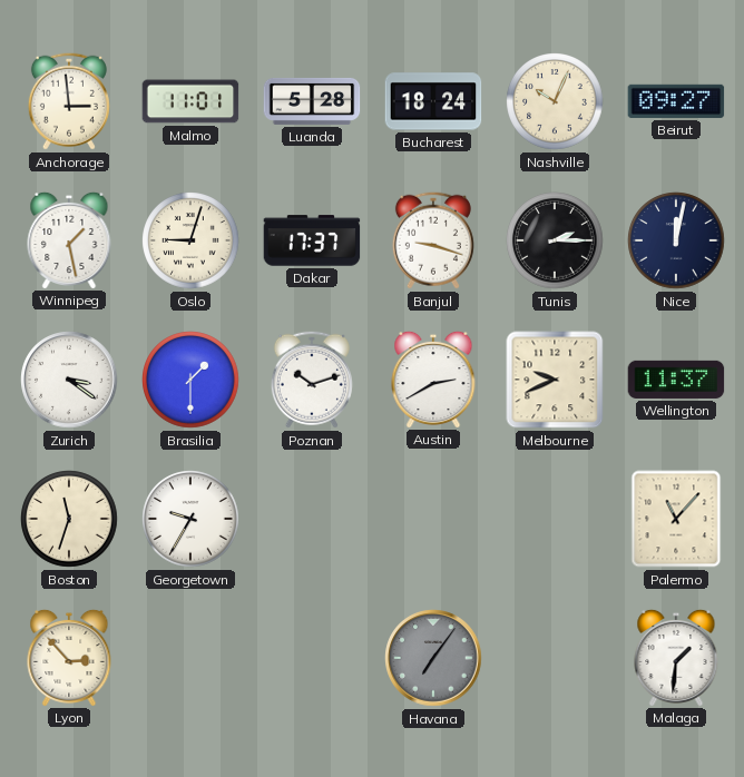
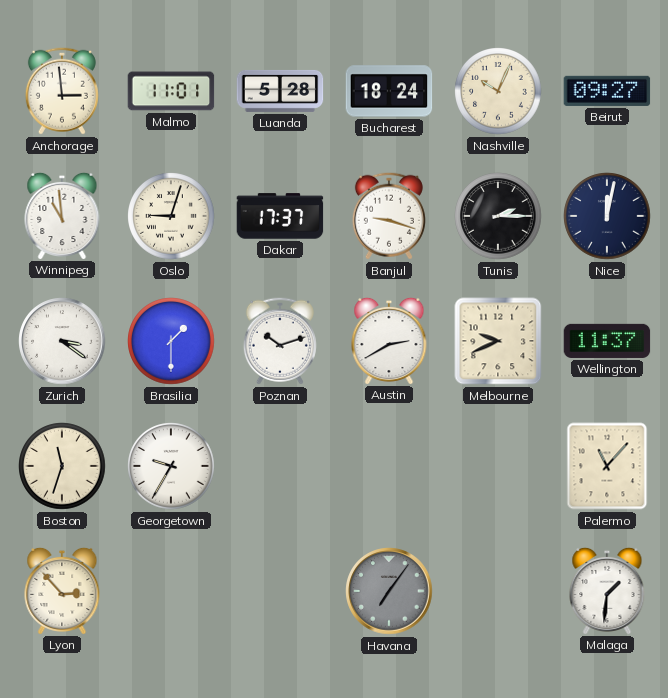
Winnipeg: 1:28 -> 10:59 (62, 215)
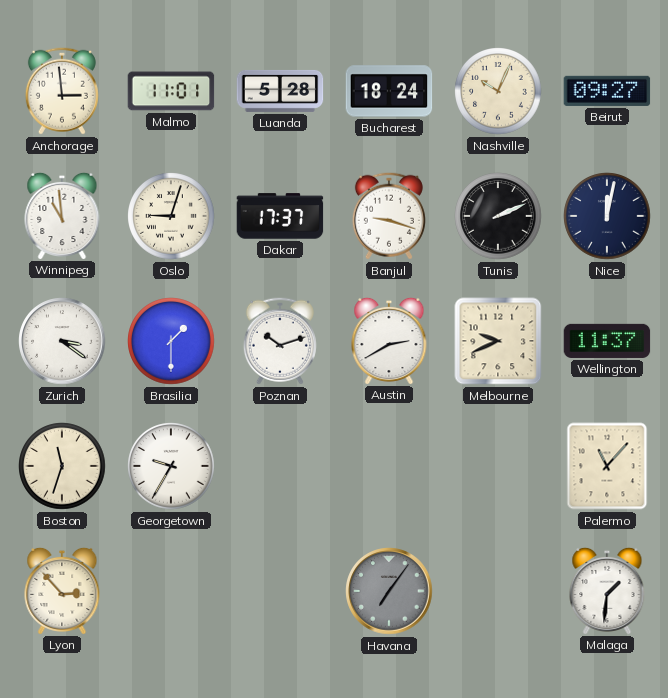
Tunis: 2:15 -> 2:11 (498, 216)
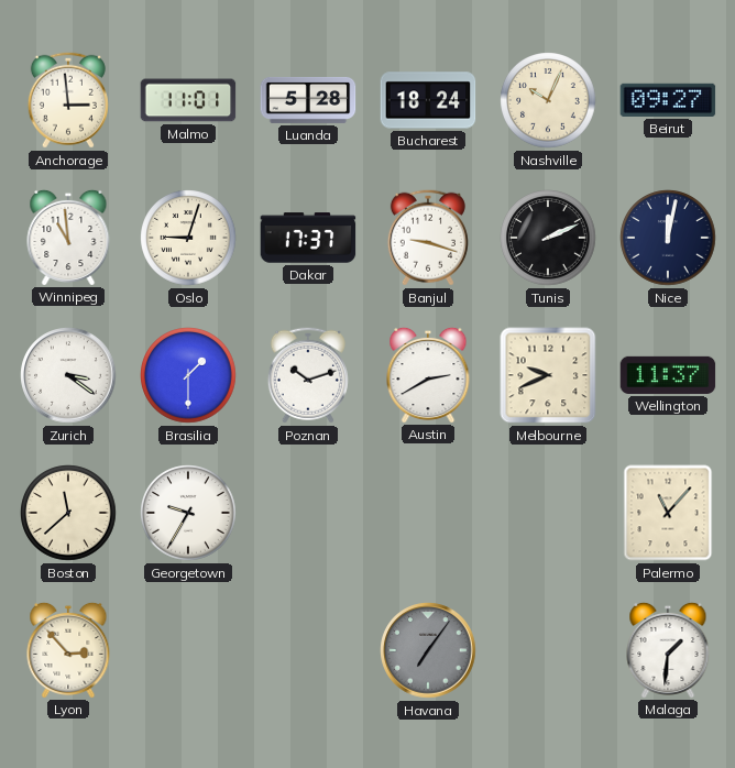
Boston: 11:33 -> 11:38 (68, 513)
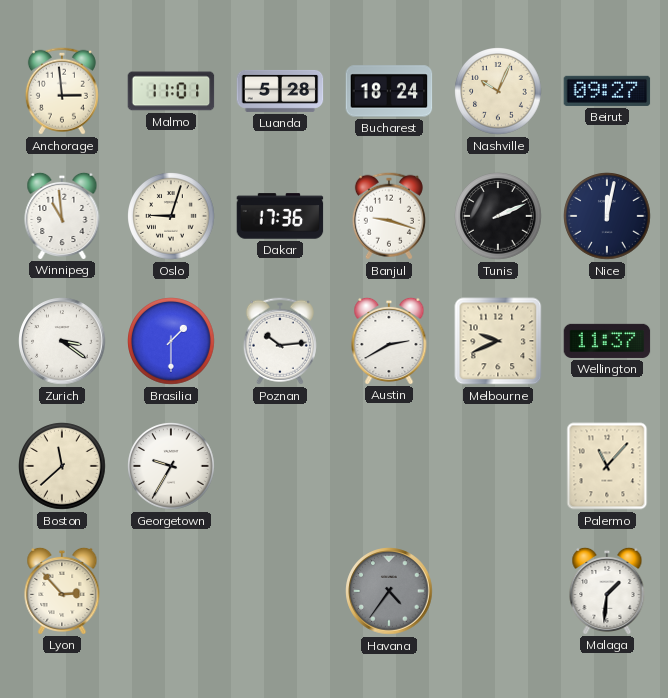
Dakar: 17:37 -> 17:36 (280, 216)
Poznan: 10:12 -> 10:14 (280, 341)
Havana: 7:06 -> 4:36 (389, 591)
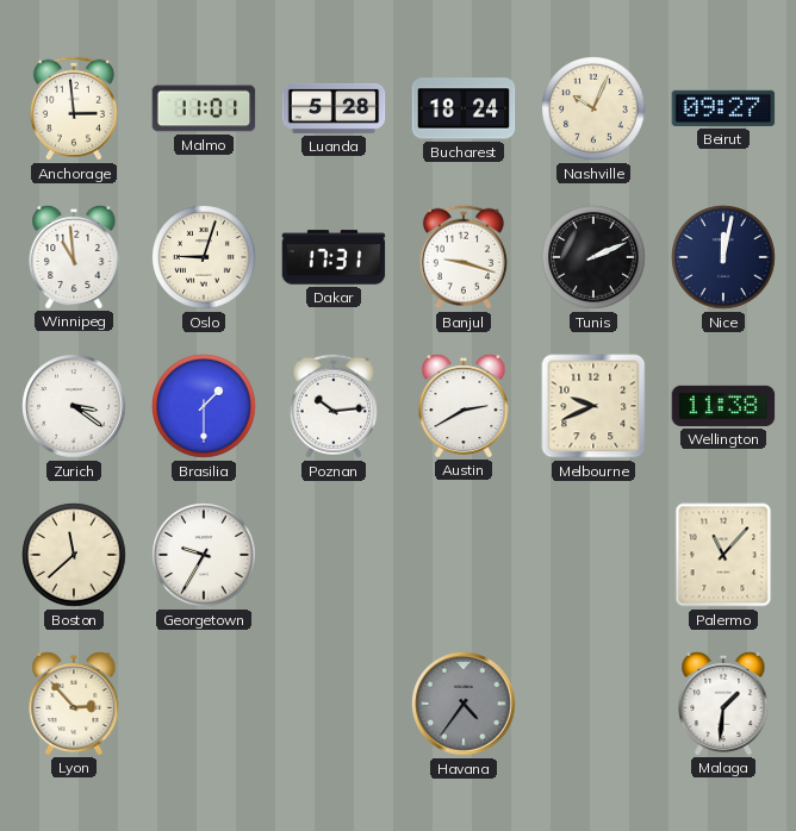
Dakar: 17:36 -> 17:31 (334, 257)
Wellington: 11:37 -> 11:38 (723, 406)
